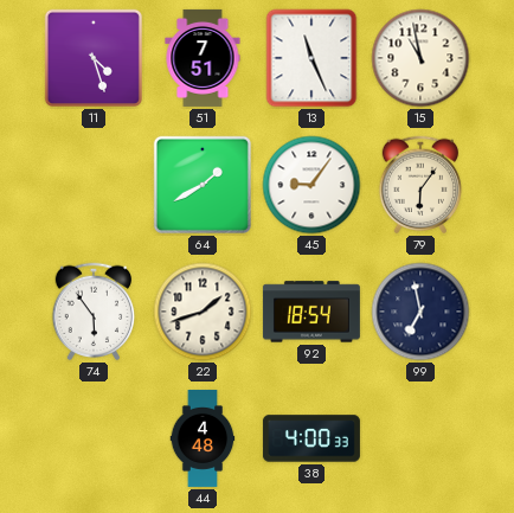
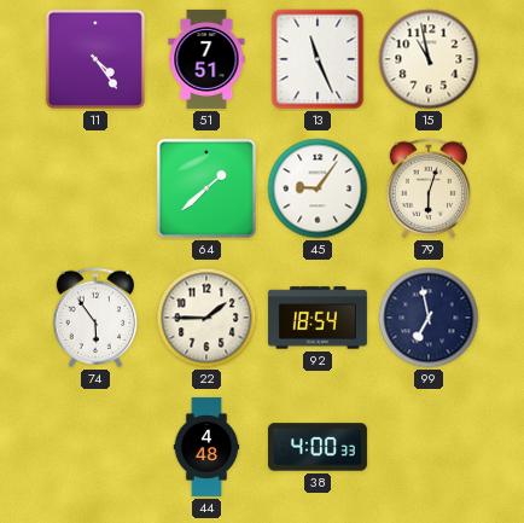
11: 4:27 -> 4:24 (95, 59)
64: 1:40 -> 1:38 (206, 188)
79: 6:06 -> 6:03 (429, 188)
22: 1:42 -> 1:45 (206, 318)
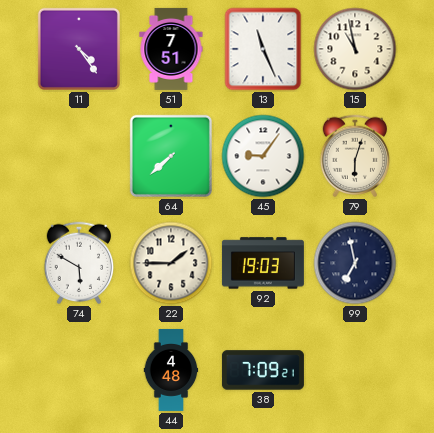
64: 1:38 -> 7:38 (171, 156)
74: 5:54 -> 5:50 (79, 263)
92: 18:54 -> 19:03 (263, 263)
38: 4:00 -> 7:09 (263, 370)
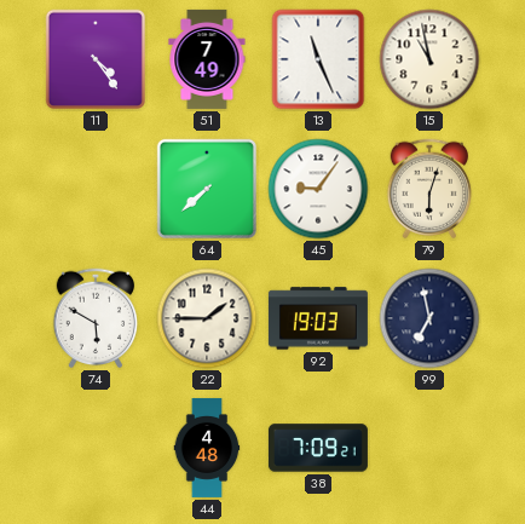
51: 7:51 -> 7:49 (207, 59)
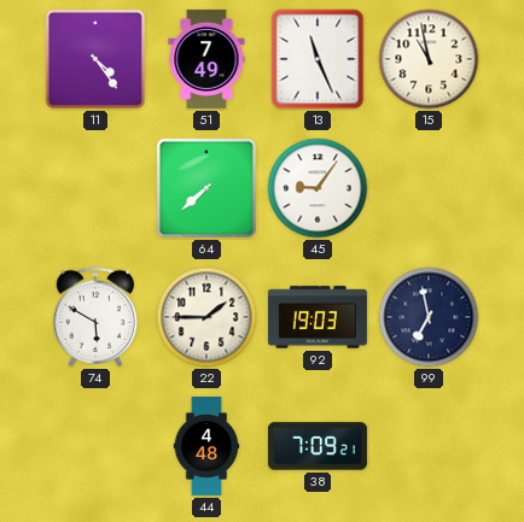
79: 6:03 -> none (429, 189)
